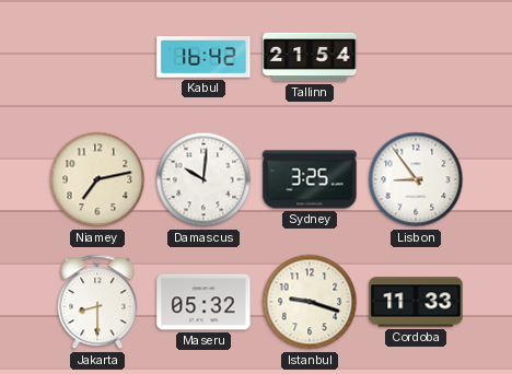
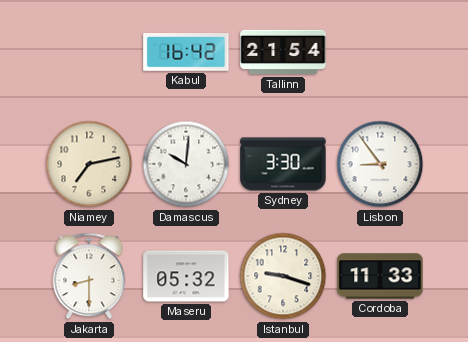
Sydney: 3:25 -> 3:30 (283, 164)
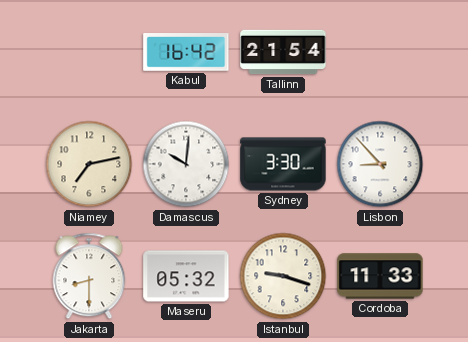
Lisbon: 8:54 -> 8:53 (380, 164)
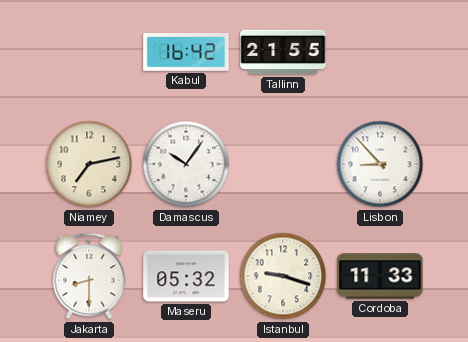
Tallinn: 21:54 -> 21:55 (283, 52)
Damascus: 10:01 -> 10:06 (186, 164)
Sydney: 3:30 -> none (283, 164)
